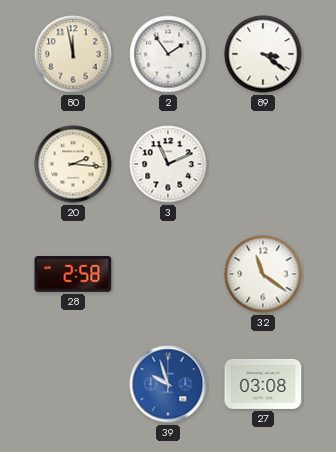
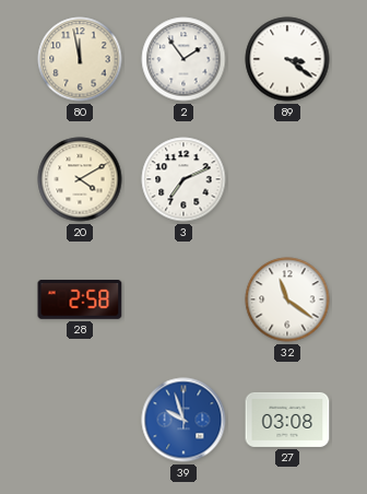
20: 2:16 -> 4:10 (80, 179)
3: 11:11 -> 7:11 (183, 179)
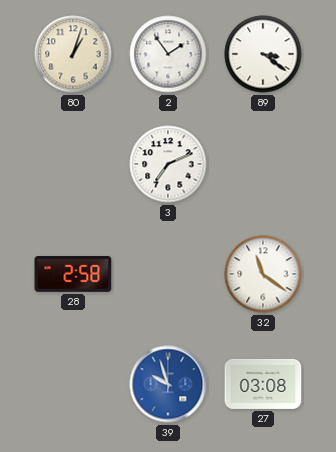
80: 11:58 -> 1:03 (73, 54)
20: 4:10 -> none (80, 179)
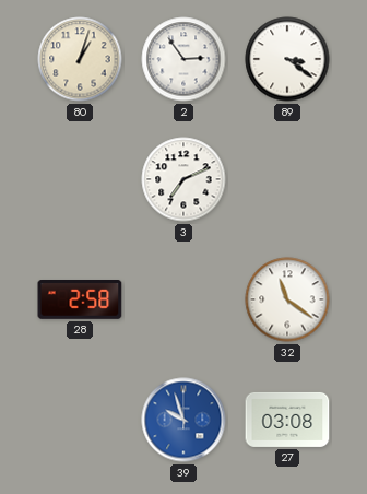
2: 1:54 -> 2:54 (183, 59)
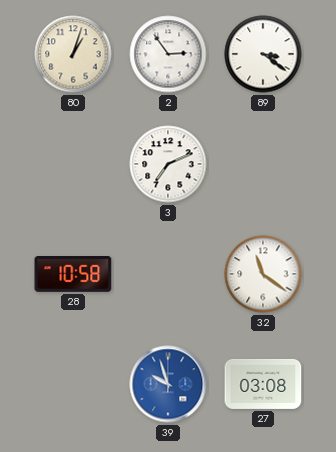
28: 2:58 -> 10:58 (73, 275)
